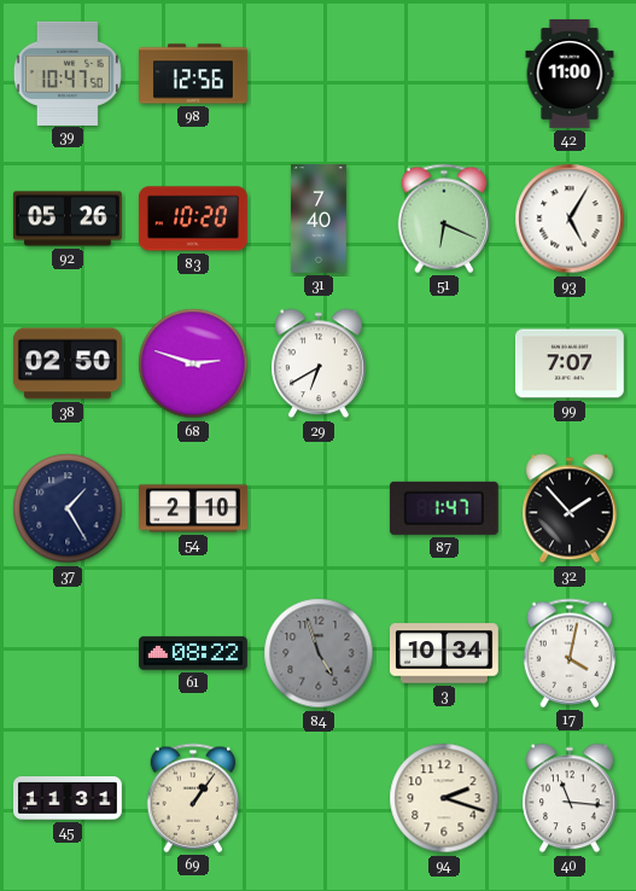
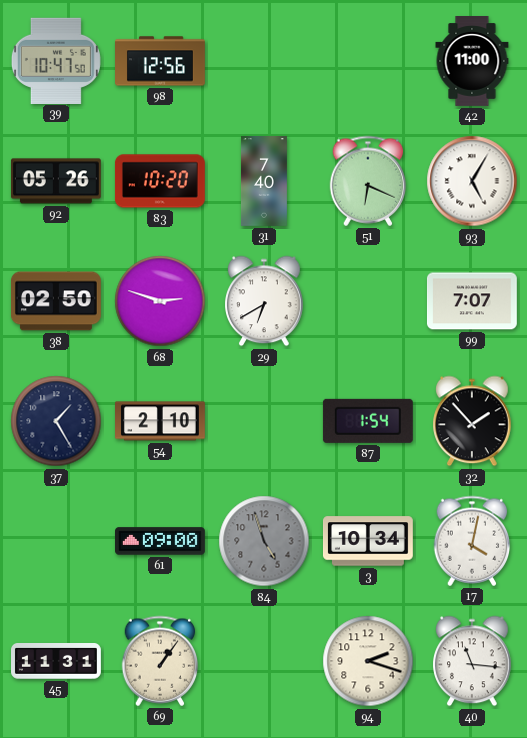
87: 1:47 -> 1:54 (368, 421)
61: 08:22 -> 09:00 (161, 541)
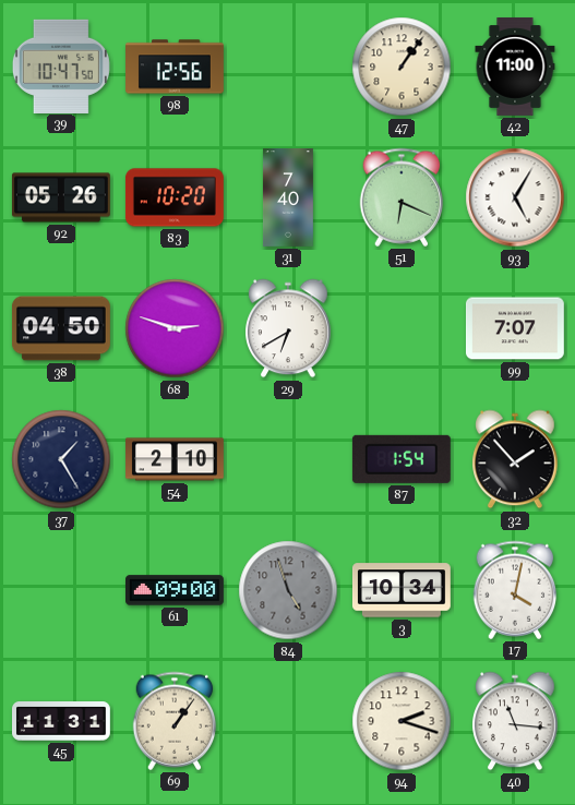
47: none -> 1:06 (402, 67)
38: 02:50 -> 04:50 (61, 328)
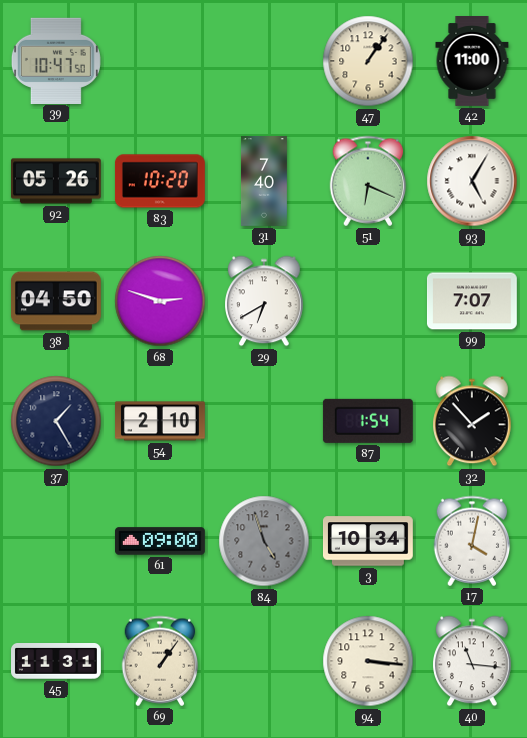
98: 12:56 -> none (176, 67)
94: 2:18 -> 3:16 (368, 661)
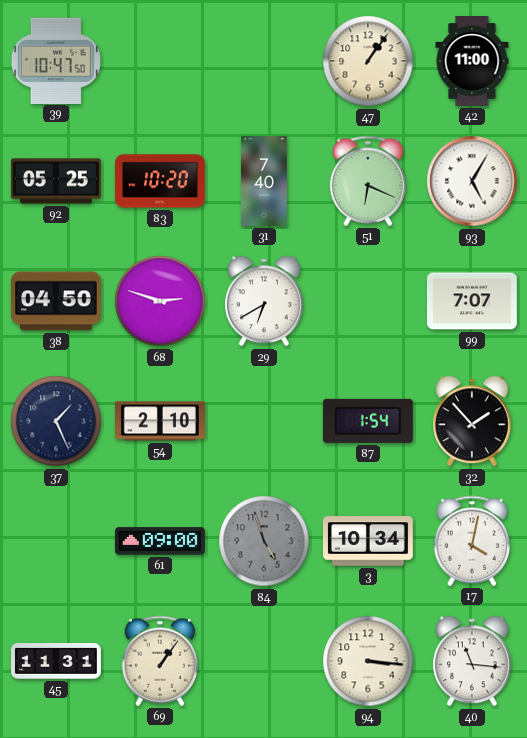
92: 05:26 -> 05:25 (56, 181)
37: 1:25 -> 1:26 (56, 421)
